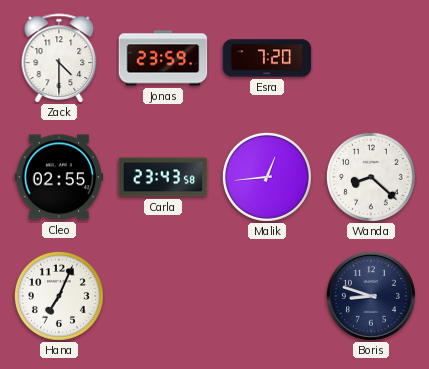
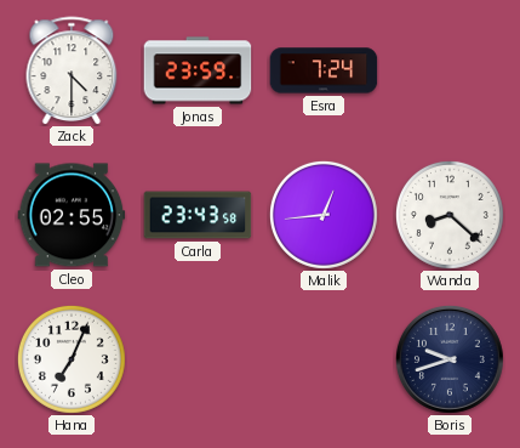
Esra: 7:20 -> 7:24 (324, 70)
Boris: 8:48 -> 9:42 (450, 359)
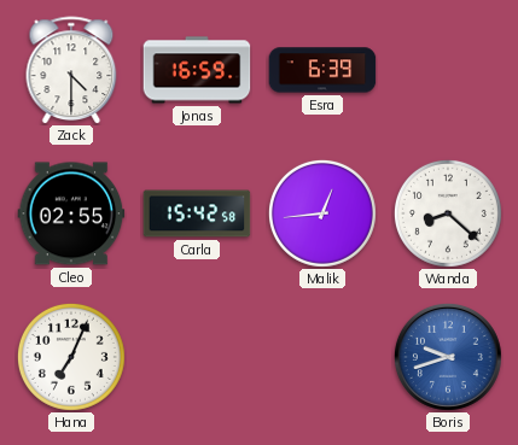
Jonas: 23:59 -> 16:59 (197, 70)
Esra: 7:24 -> 6:39 (322, 70)
Carla: 23:43 -> 15:42 (197, 213)
Boris dial: navy -> blue (448, 357)
